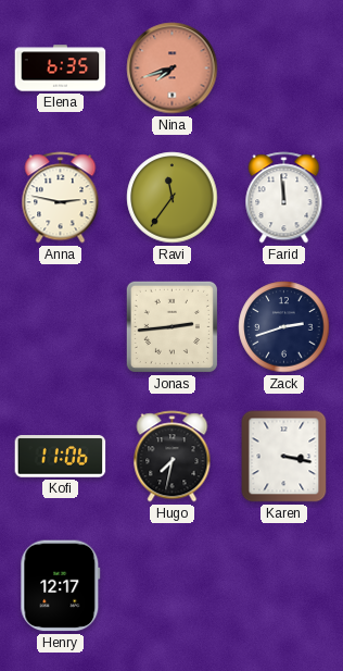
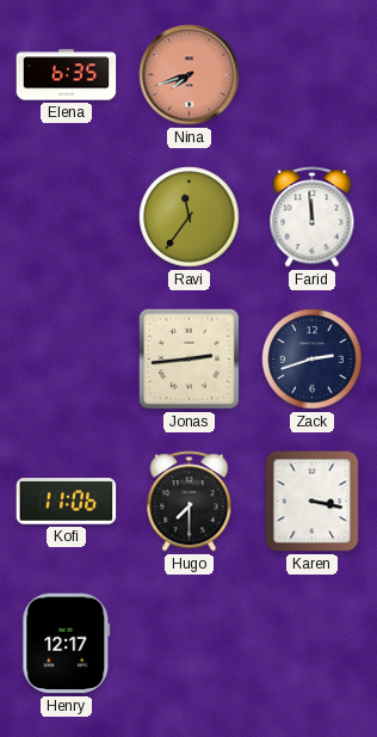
Anna: 2:47 -> none (61, 198)
Hugo: 7:32 -> 7:30 (190, 502)
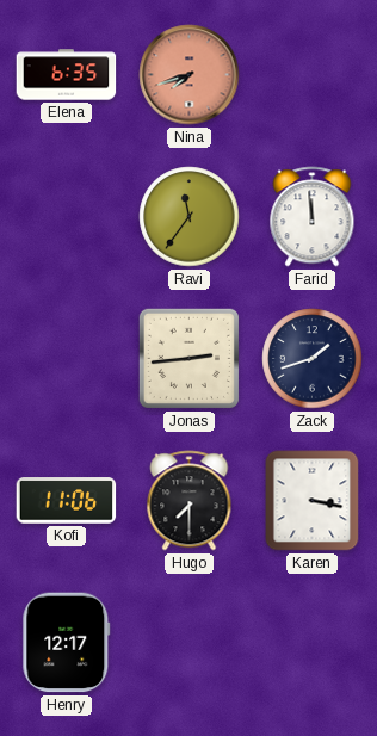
Zack: 2:42 -> 1:42 (313, 359)
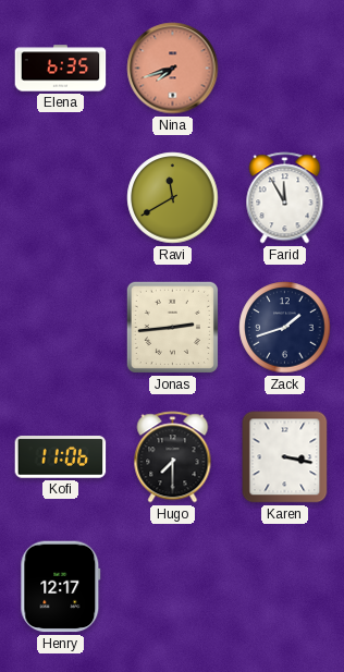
Ravi: 11:36 -> 11:40 (173, 198)
Farid: 11:59 -> 11:55 (285, 198)
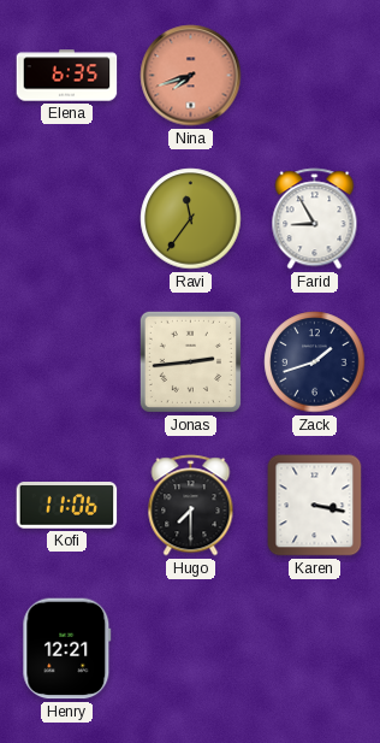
Ravi: 11:40 -> 11:36 (191, 219)
Farid: 11:55 -> 8:55 (315, 219)
Henry: 12:17 -> 12:21 (67, 649)
